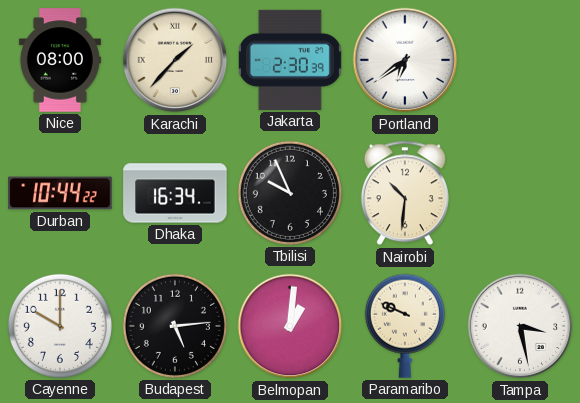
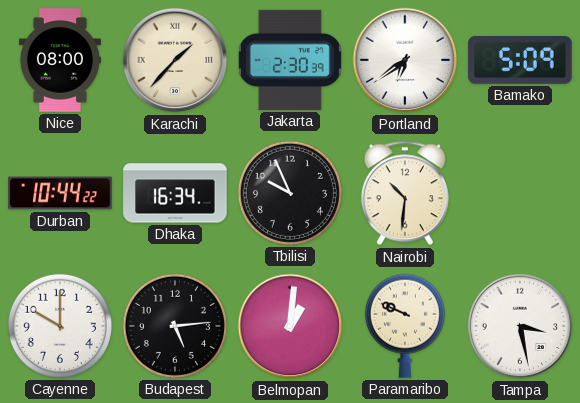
Bamako: none -> 5:09 (520, 61)
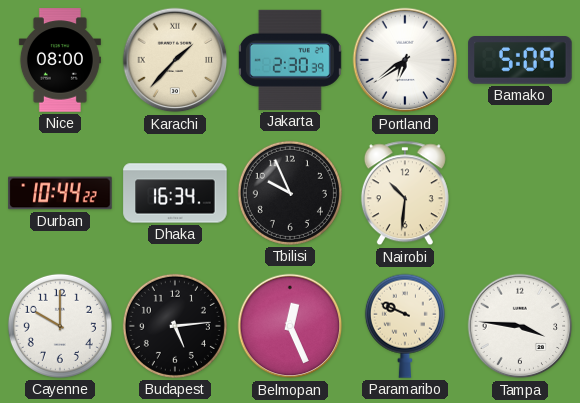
Belmopan: 1:01 -> 12:26 (290, 326)
Tampa: 3:28 -> 3:46 (520, 326)
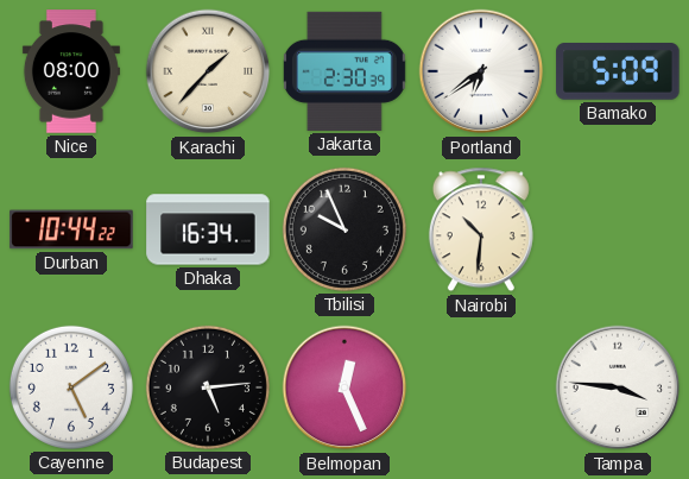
Cayenne: 10:00 -> 5:09 (71, 387)
Paramaribo: 9:49 -> none (405, 326)
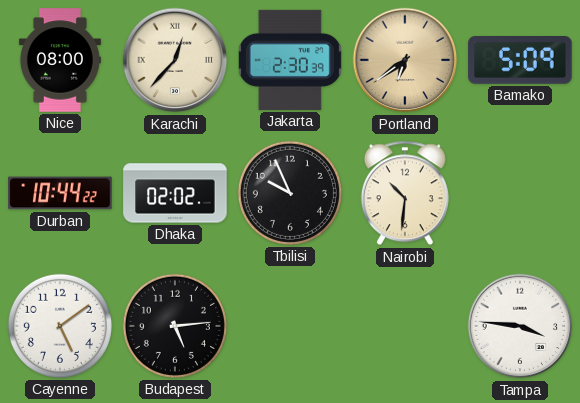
Karachi: 1:37 -> 12:37 (175, 60)
Portland dial: white -> champagne (405, 60)
Dhaka: 16:34 -> 02:02 (175, 193)
Belmopan: 12:26 -> none (344, 387)
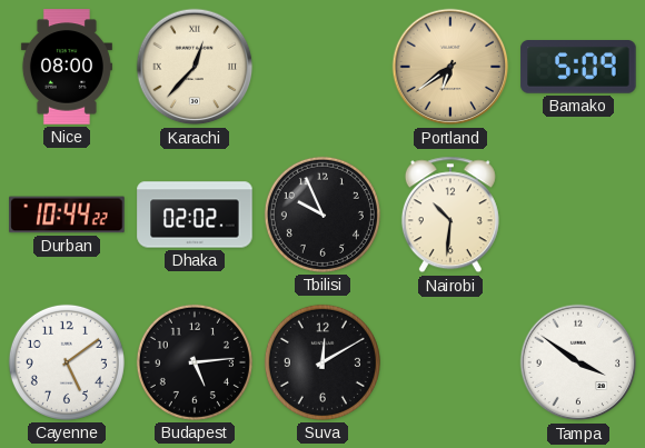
Jakarta: 2:30 -> none (290, 60)
Suva: none -> 12:10 (322, 362)
Tampa: 3:46 -> 3:51 (578, 362)
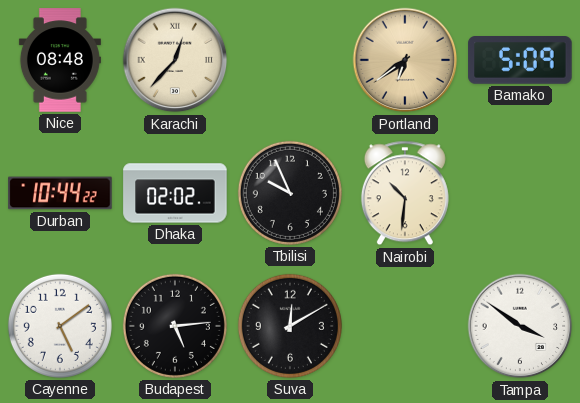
Nice: 08:00 -> 08:48 (60, 60)
